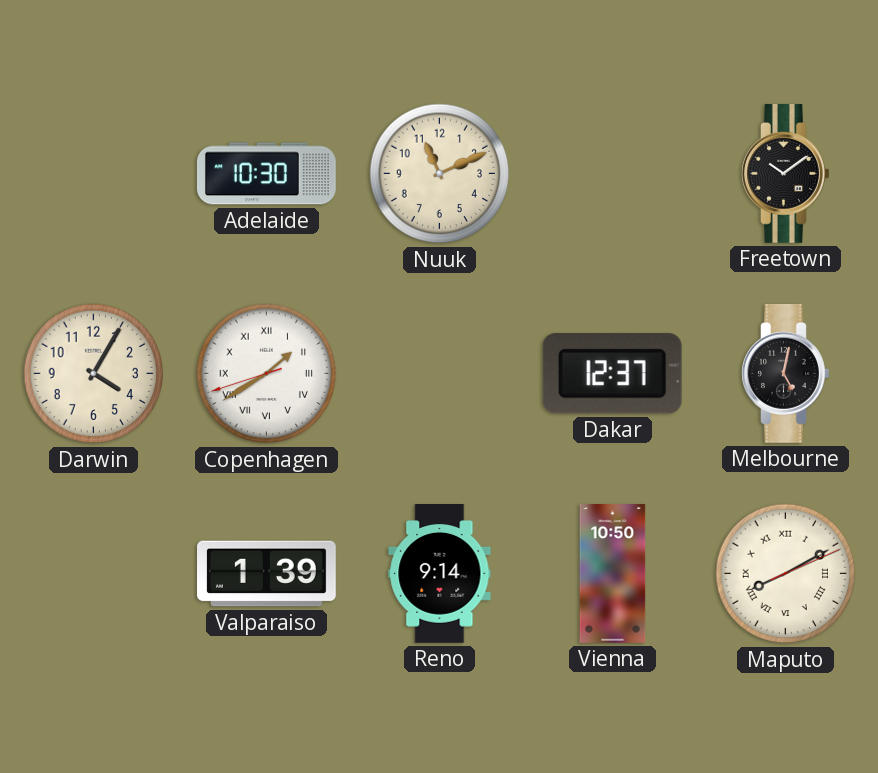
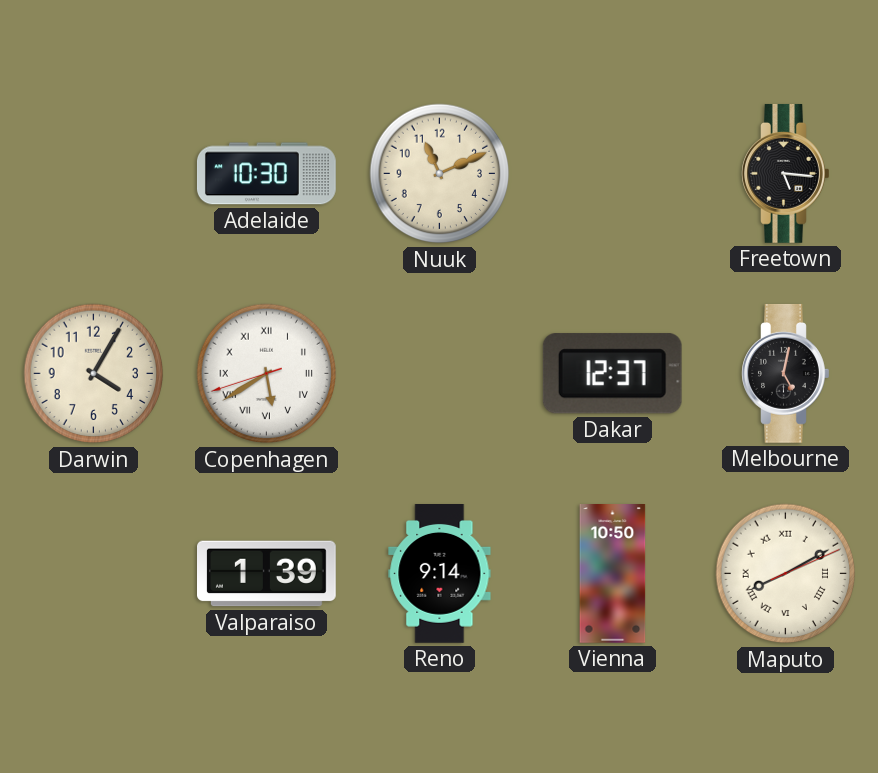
Freetown: 10:09 -> 5:16 (786, 173)
Copenhagen: 1:39 -> 5:39 (267, 374)
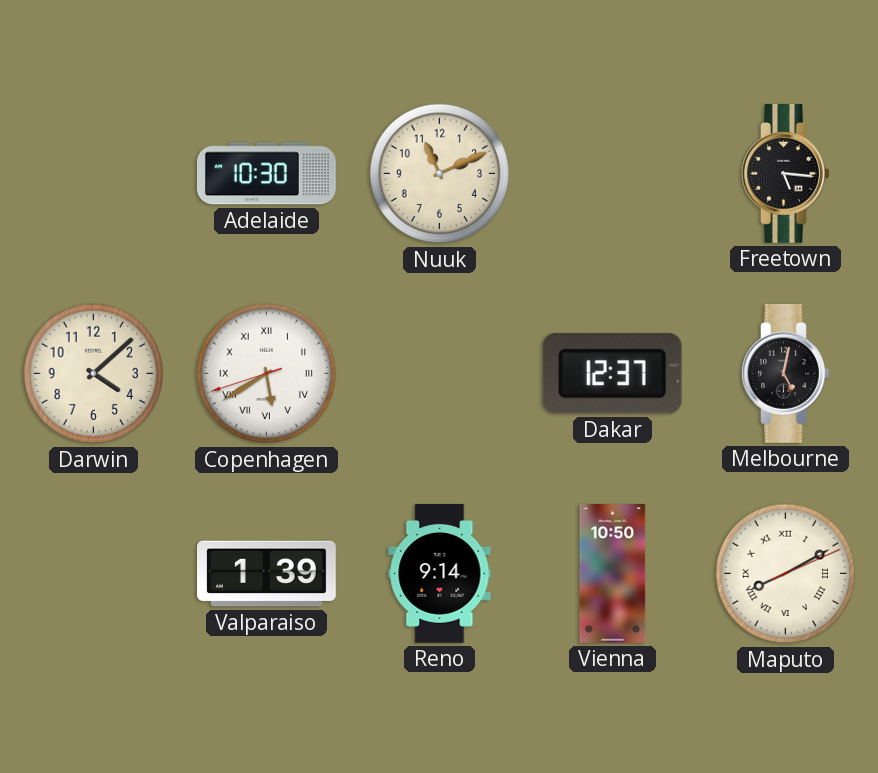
Darwin: 4:05 -> 4:08 (94, 374)
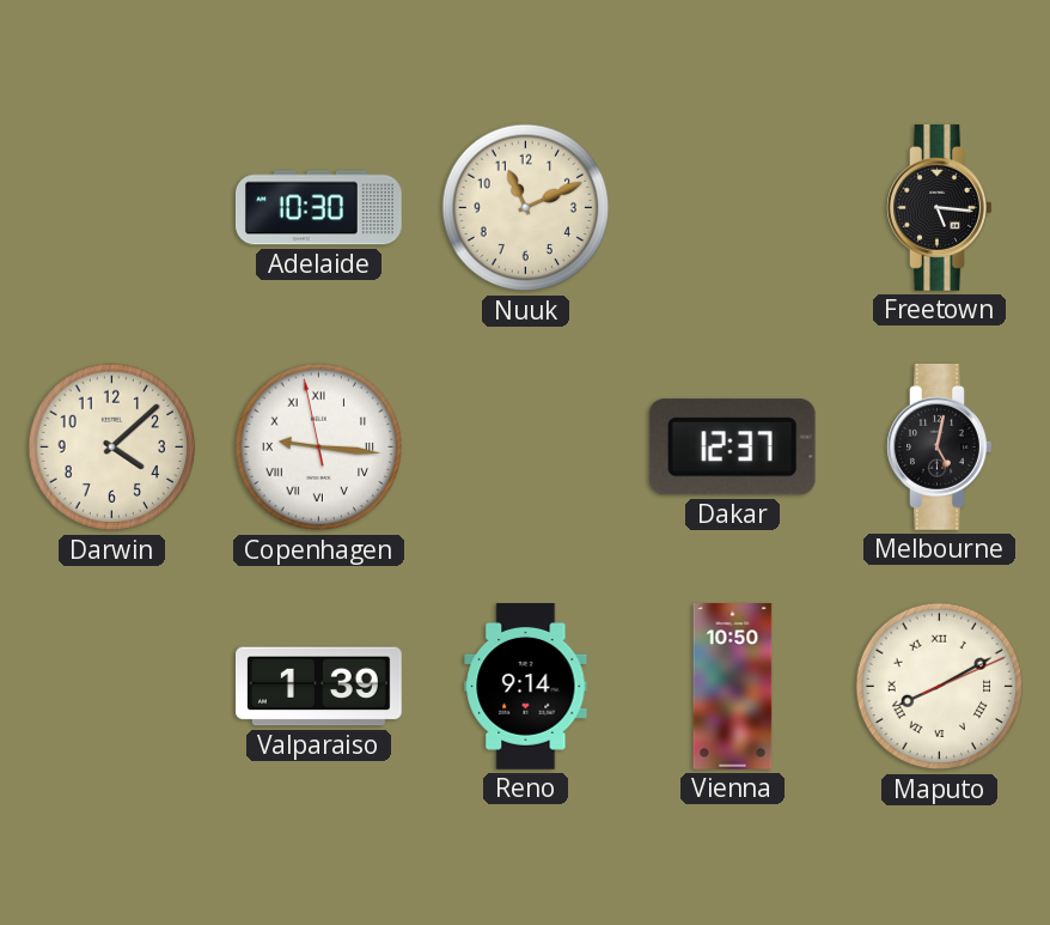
Copenhagen: 5:39 -> 9:15 (319, 448)
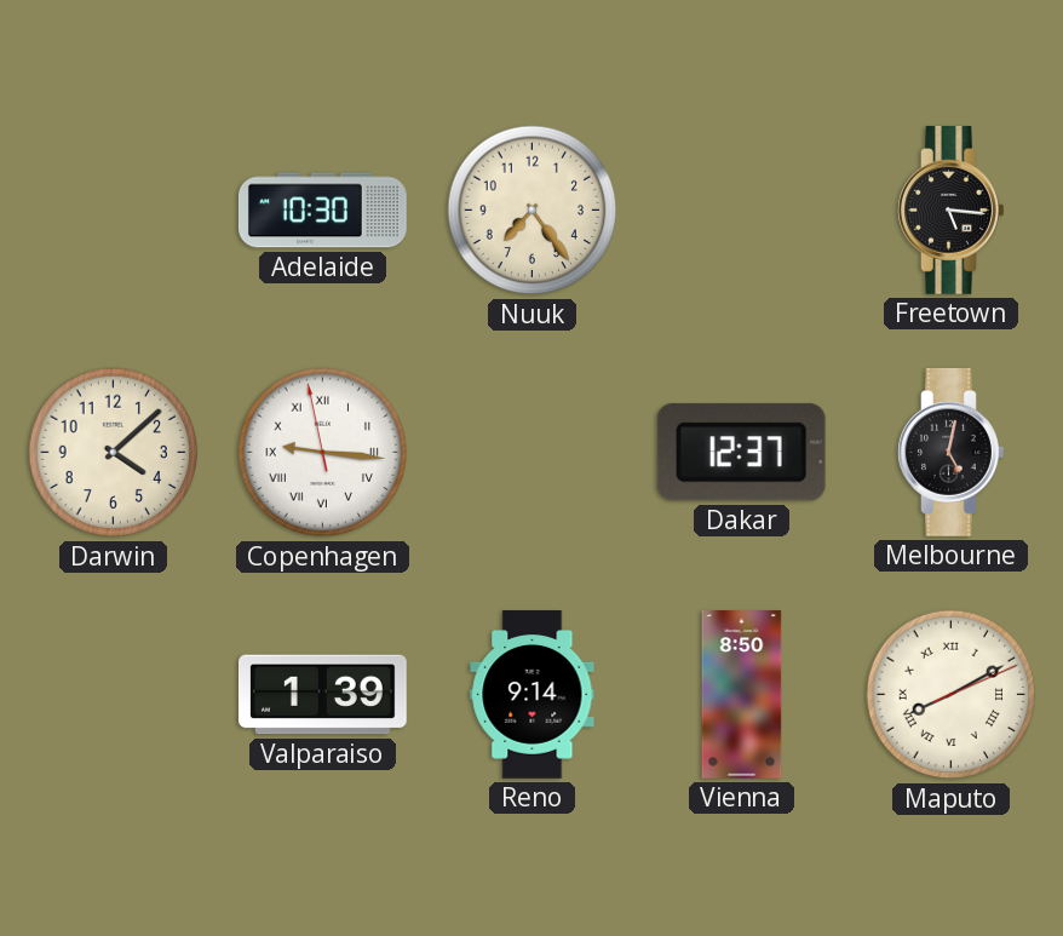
Nuuk: 11:11 -> 7:24 (533, 211)
Vienna: 10:50 -> 8:50 (742, 695)
